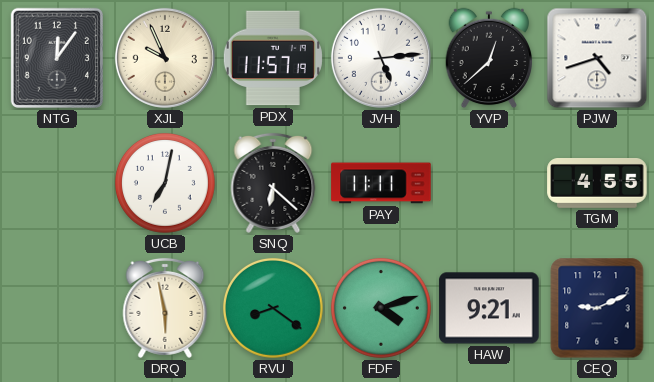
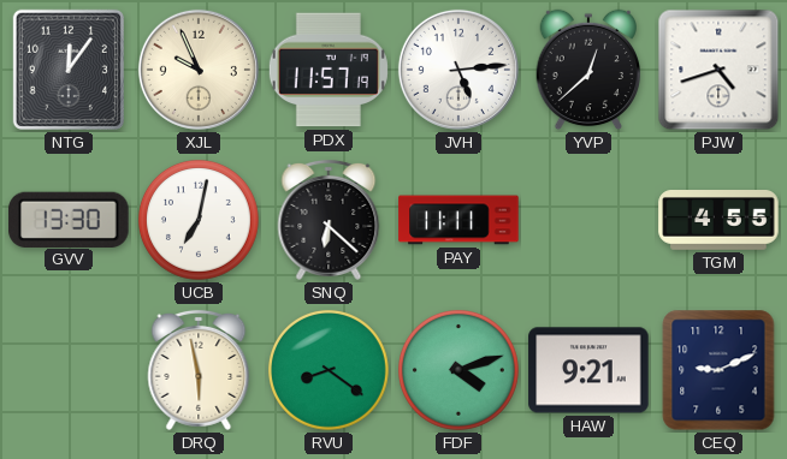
GVV: none -> 13:30 (69, 219)
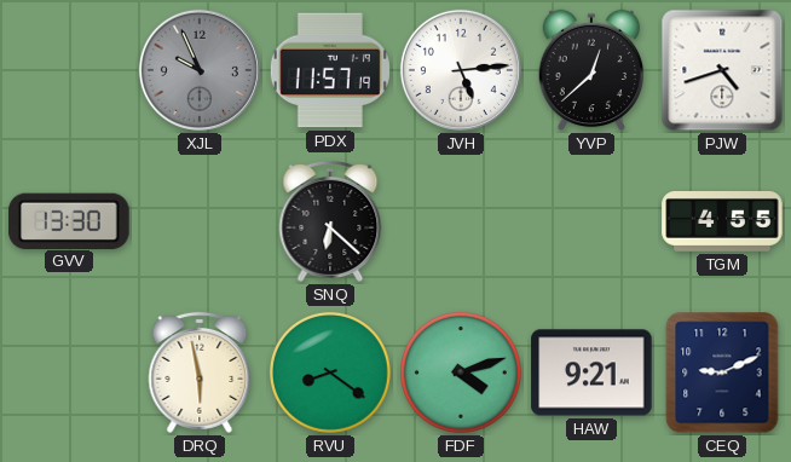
NTG: 12:06 -> none (69, 70)
XJL dial: cream -> grey (200, 70)
UCB: 7:02 -> none (199, 220)
PAY: 11:11 -> none (458, 220)
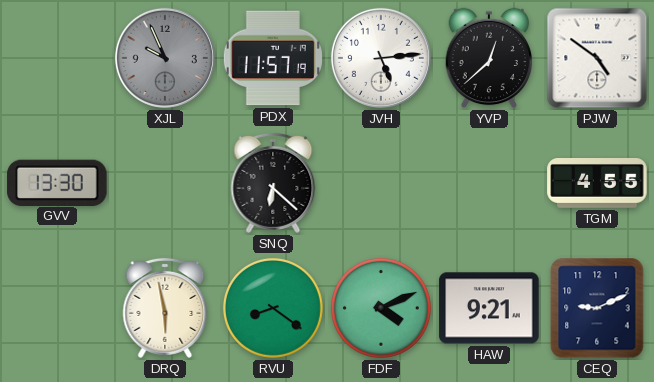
PJW: 4:42 -> 4:51 (597, 58)
FDF: 4:12 -> 4:11 (381, 308)
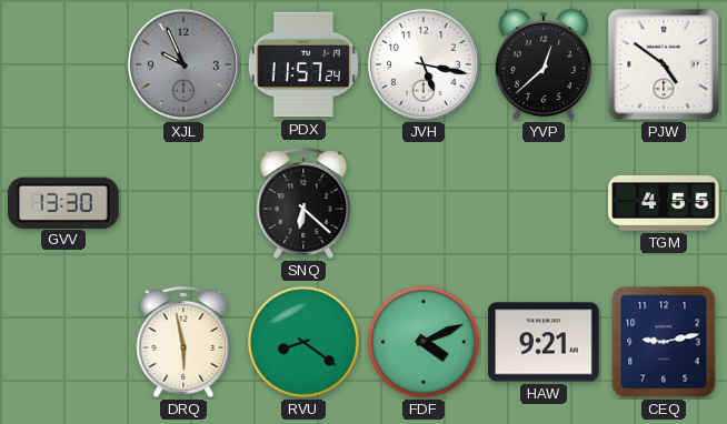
PDX: 11:57:19 -> 11:57:24 (303, 64)
JVH: 5:14 -> 5:17 (424, 64)
CEQ: 9:11 -> 9:13 (664, 342)
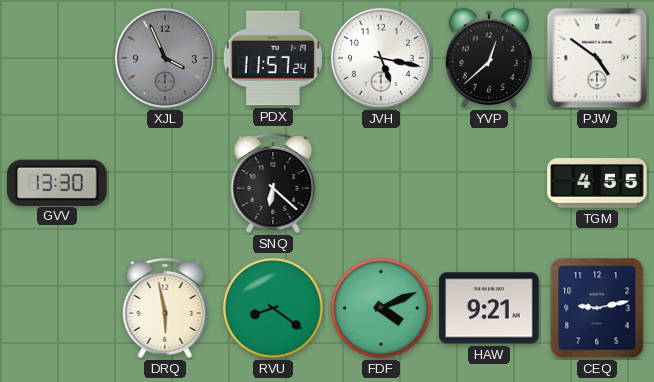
XJL: 9:56 -> 3:56 (165, 58)
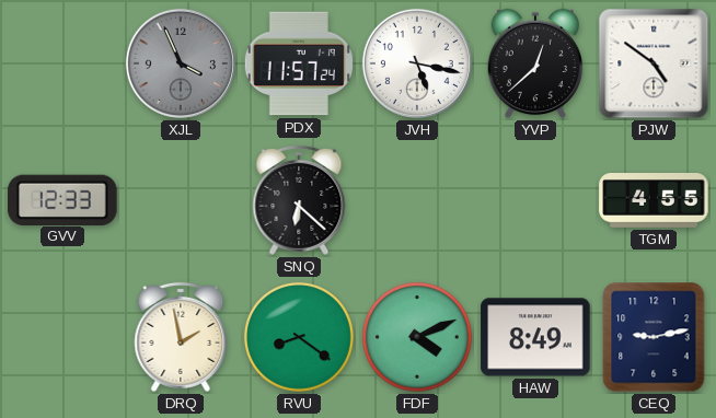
GVV: 13:30 -> 12:33 (62, 199)
DRQ: 5:58 -> 1:58 (181, 337)
HAW: 9:21 -> 8:49 (535, 337)
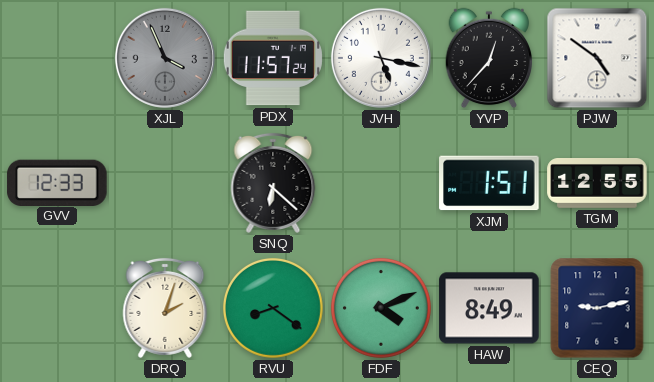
YVP: 12:38 -> 12:37 (489, 58)
XJM: none -> 1:51 (489, 183)
TGM: 4:55 -> 12:55 (597, 184)
DRQ: 1:58 -> 2:03 (165, 308)
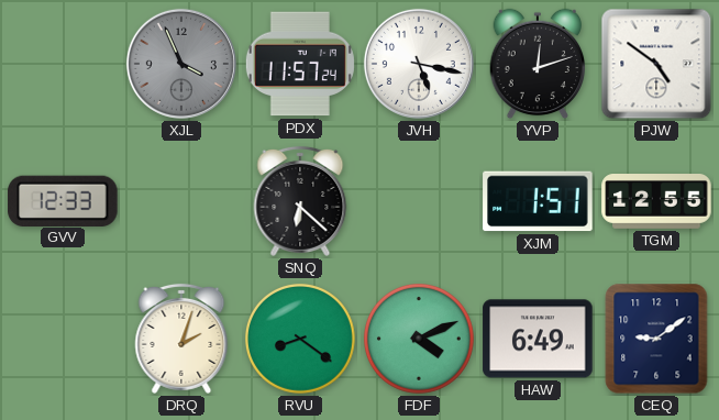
YVP: 12:37 -> 12:12 (538, 64)
HAW: 8:49 -> 6:49 (538, 339)
CEQ: 9:13 -> 9:09 (656, 339)
